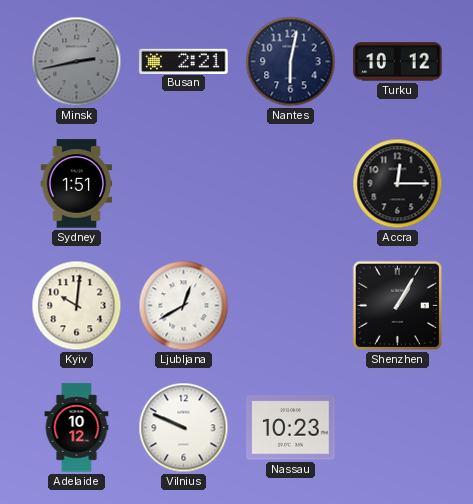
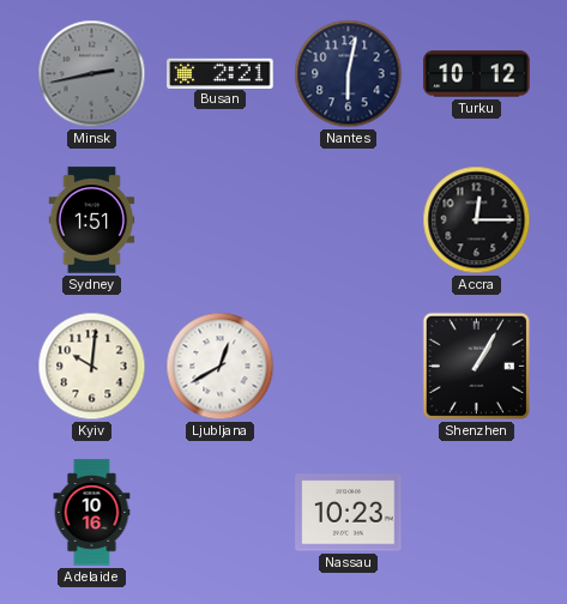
Adelaide: 10:12 -> 10:16 (92, 513)
Vilnius: 9:49 -> none (184, 428)
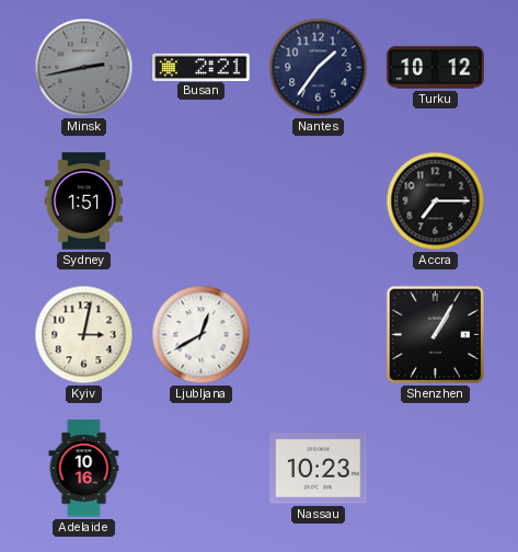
Nantes: 6:02 -> 1:36 (319, 68)
Accra: 12:15 -> 7:15 (436, 202)
Kyiv: 10:01 -> 3:02 (84, 335)
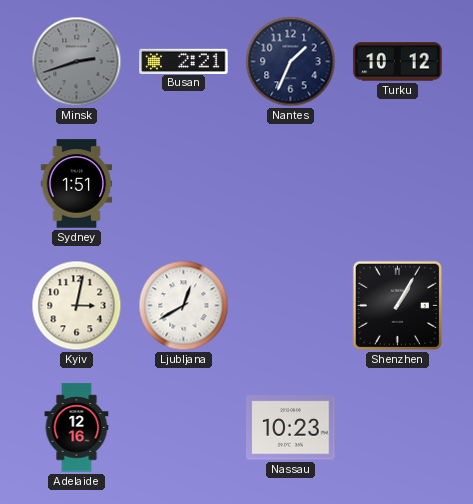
Minsk: 2:43 -> 2:42 (77, 62)
Nantes: 1:36 -> 1:34 (291, 62)
Accra: 7:15 -> none (436, 202)
Adelaide: 10:16 -> 12:16 (77, 428)
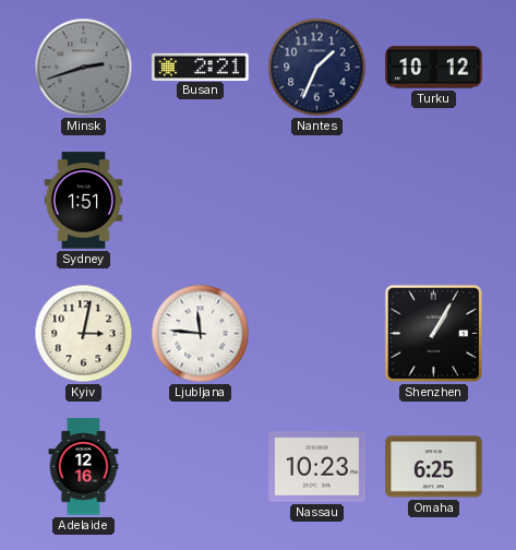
Ljubljana: 12:40 -> 11:46 (201, 334)
Omaha: none -> 6:25 (434, 467)
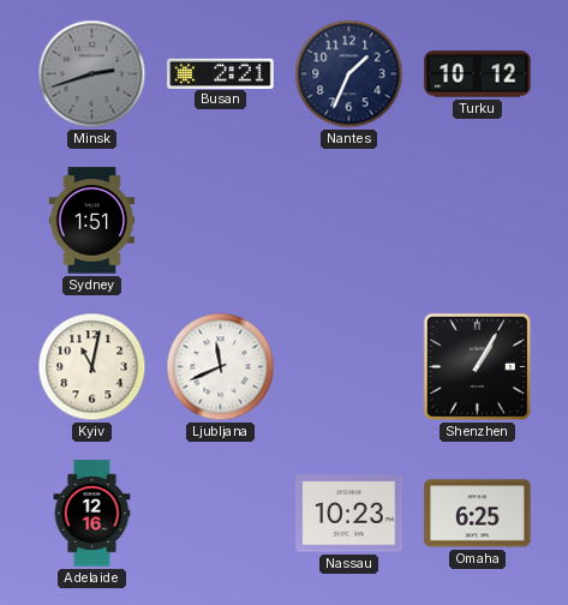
Kyiv: 3:02 -> 11:02 (92, 367)
Ljubljana: 11:46 -> 11:41 (221, 367)
